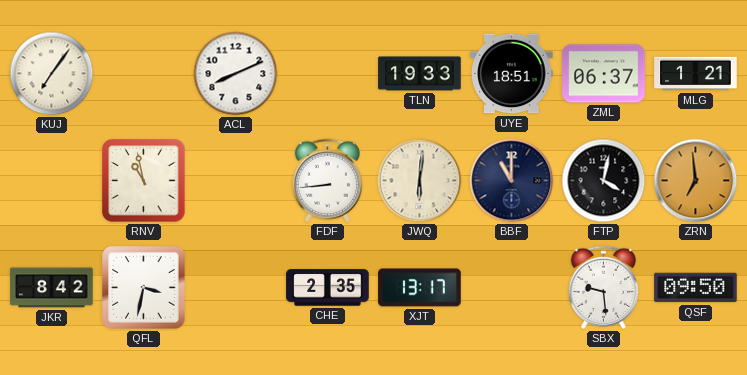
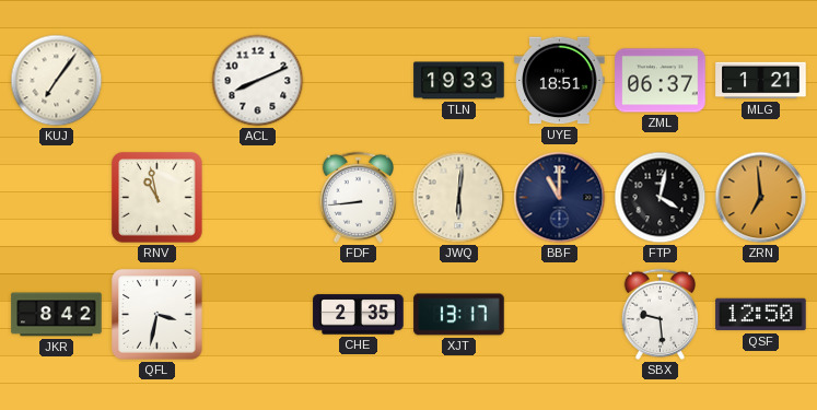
QSF: 09:50 -> 12:50 (761, 315)
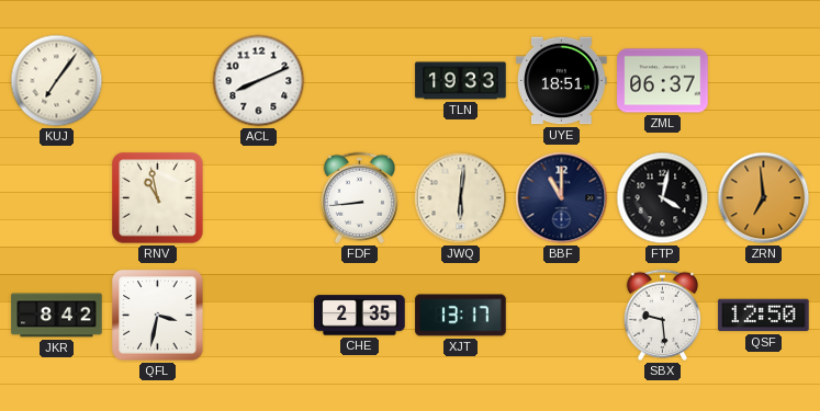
MLG: 1:21 -> none (761, 81)
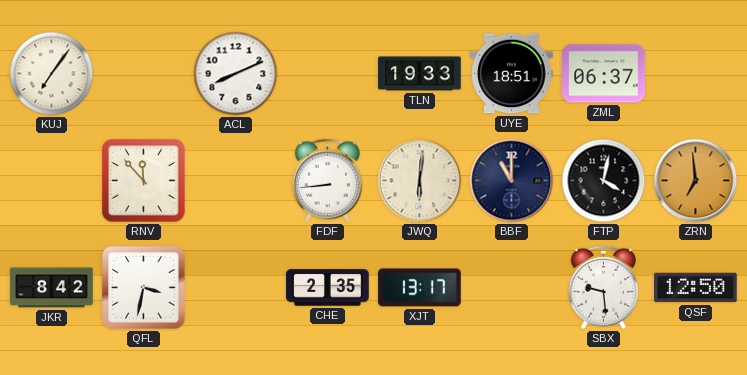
RNV: 10:58 -> 11:53 (144, 181)
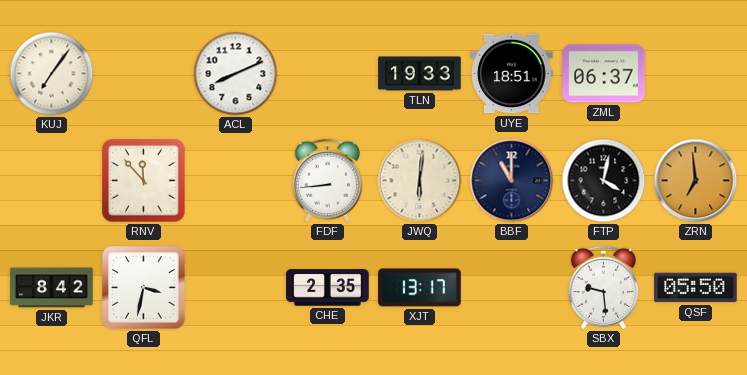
QSF: 12:50 -> 05:50 (696, 288)
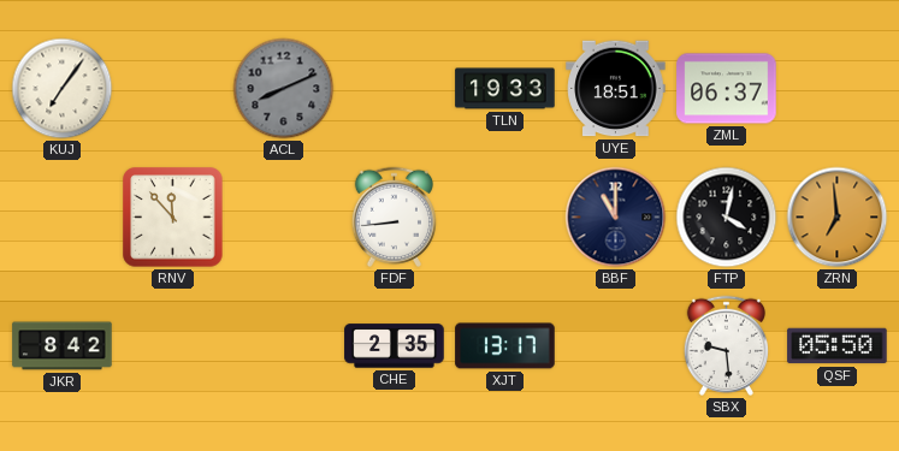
ACL dial: white -> grey (284, 89)
JWQ: 6:01 -> none (420, 181)
QFL: 3:32 -> none (144, 288)
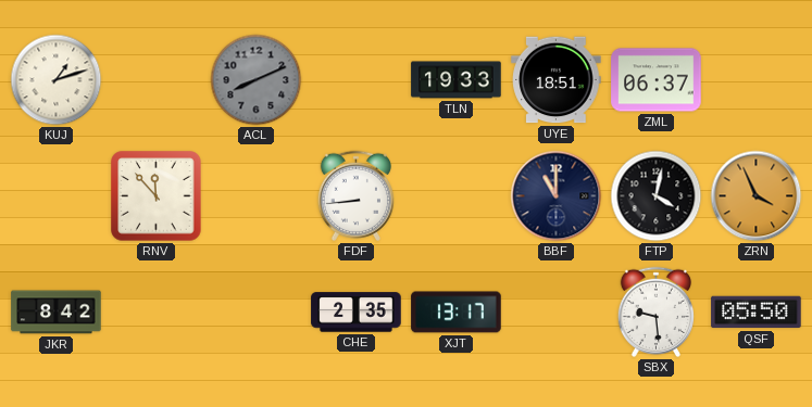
KUJ: 7:06 -> 1:12 (57, 80)
ZRN: 6:59 -> 3:56 (757, 196)
